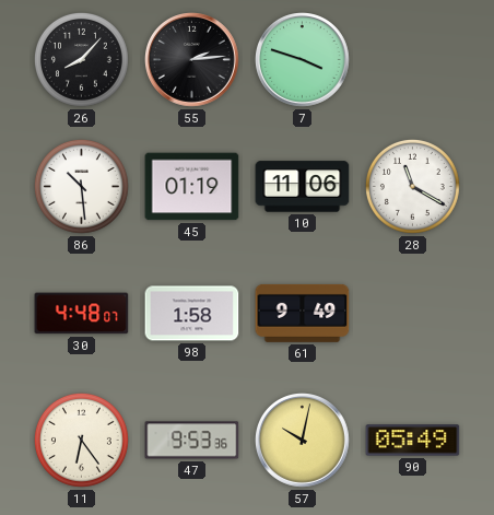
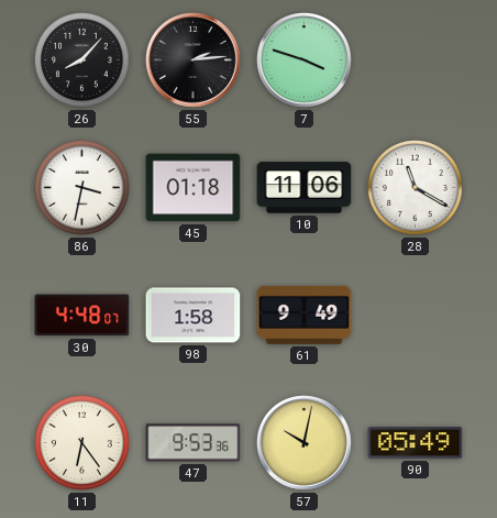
86: 10:29 -> 3:32 (81, 187)
45: 01:19 -> 01:18 (194, 188)
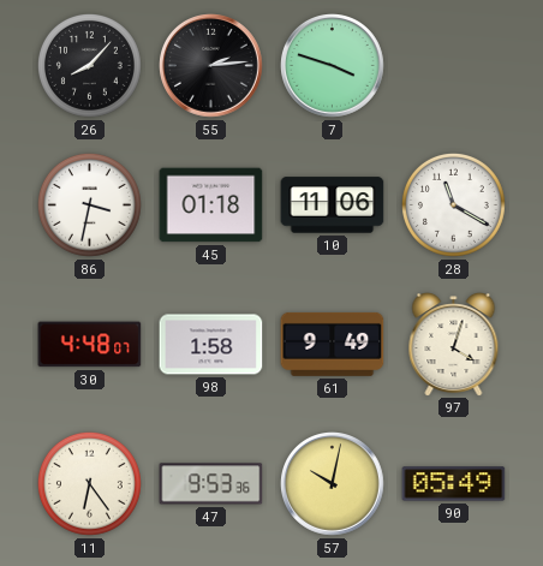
97: none -> 4:03 (454, 344)
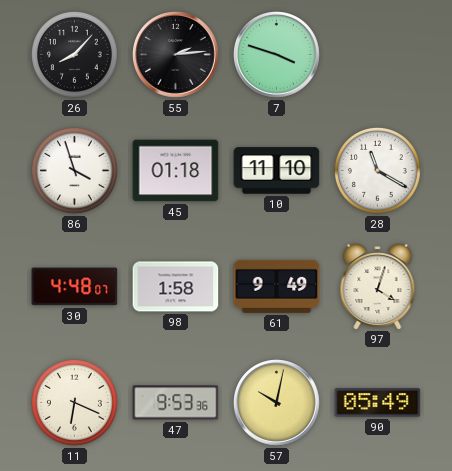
86: 3:32 -> 3:57 (74, 170)
10: 11:06 -> 11:10 (277, 171)
11: 6:24 -> 6:19 (74, 402)
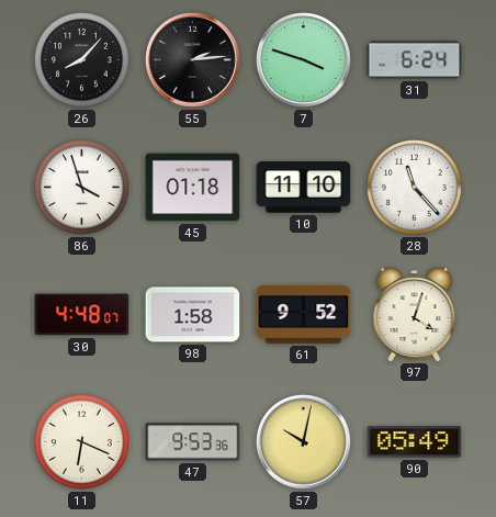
31: none -> 6:24 (415, 60)
28: 11:20 -> 11:23 (414, 187)
61: 9:49 -> 9:52 (304, 314)
